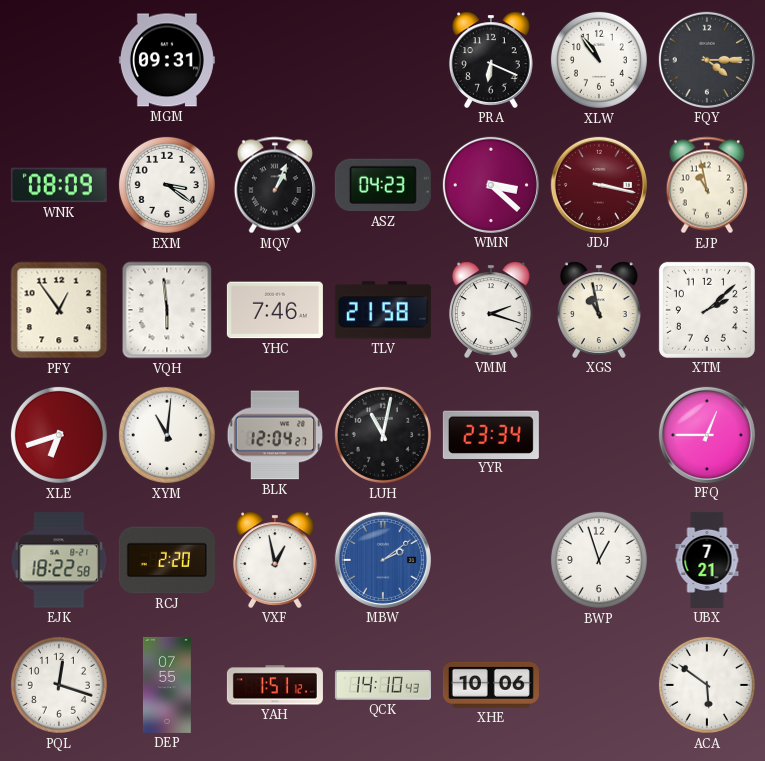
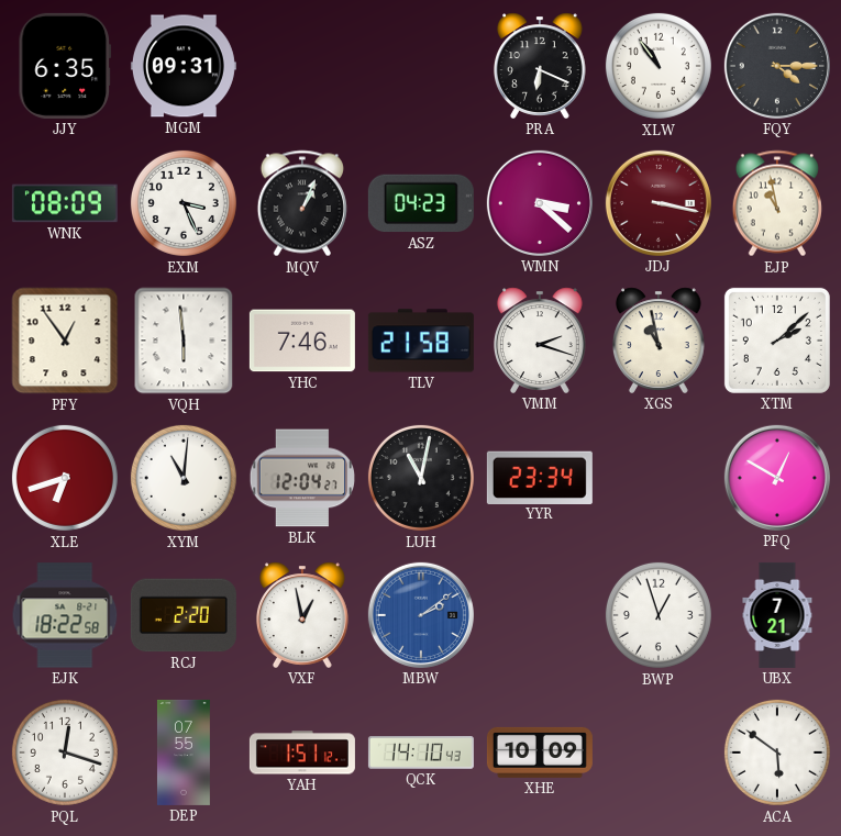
JJY: none -> 6:35 (65, 66)
EXM: 3:21 -> 3:26 (184, 203)
PFQ: 12:45 -> 12:50 (777, 478)
XHE: 10:06 -> 10:09 (540, 753)
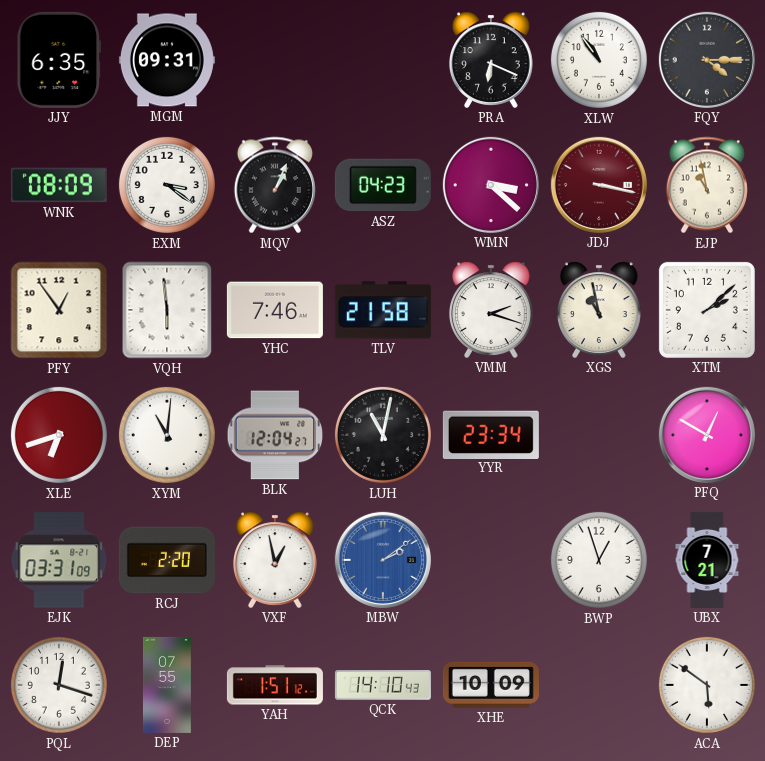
EXM: 3:26 -> 3:21 (167, 185)
EJK: 18:22 -> 03:31 (59, 560)
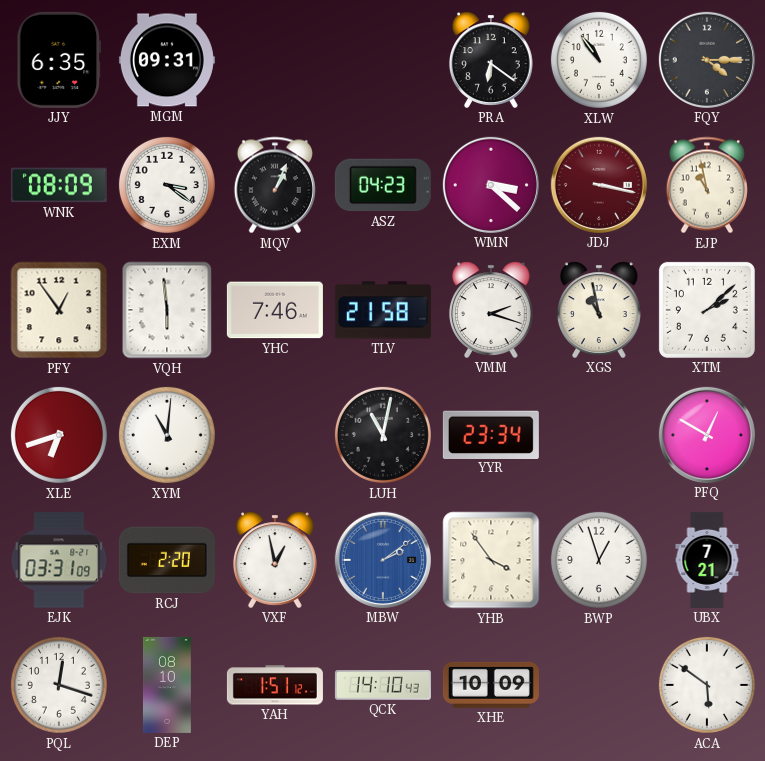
PRA: 6:19 -> 6:21 (491, 60)
BLK: 12:04 -> none (274, 435)
YHB: none -> 3:54 (491, 560)
DEP: 07:55 -> 08:10 (167, 685)
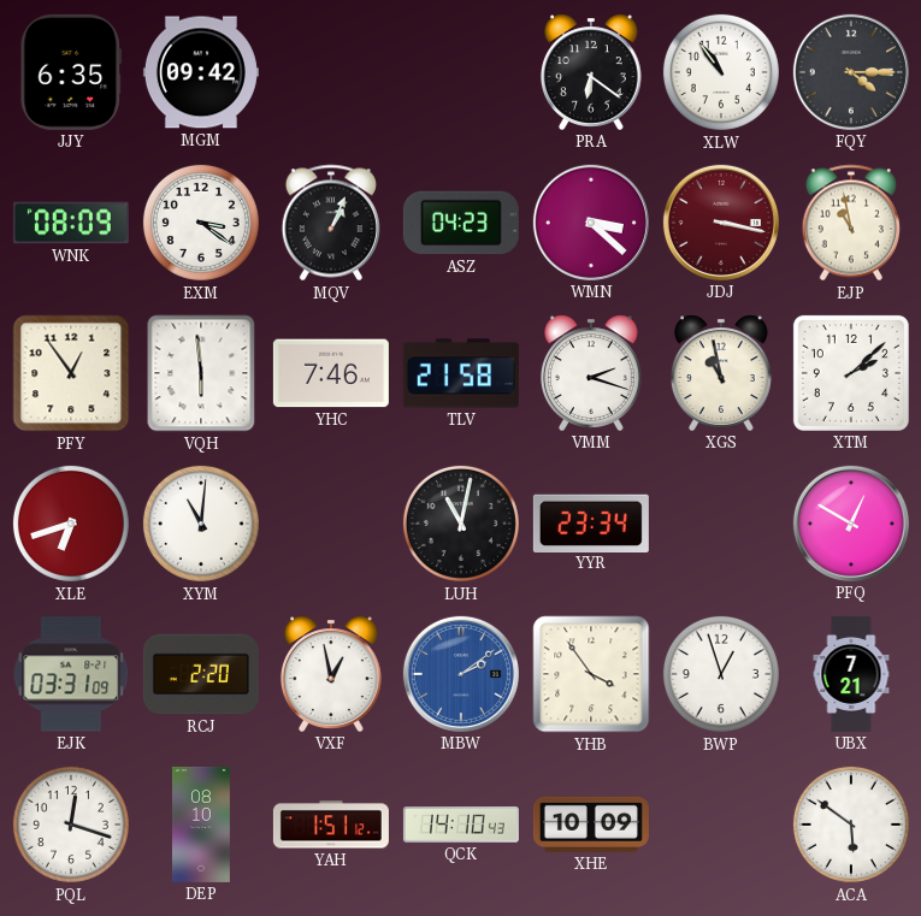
MGM: 09:31 -> 09:42 (201, 72)
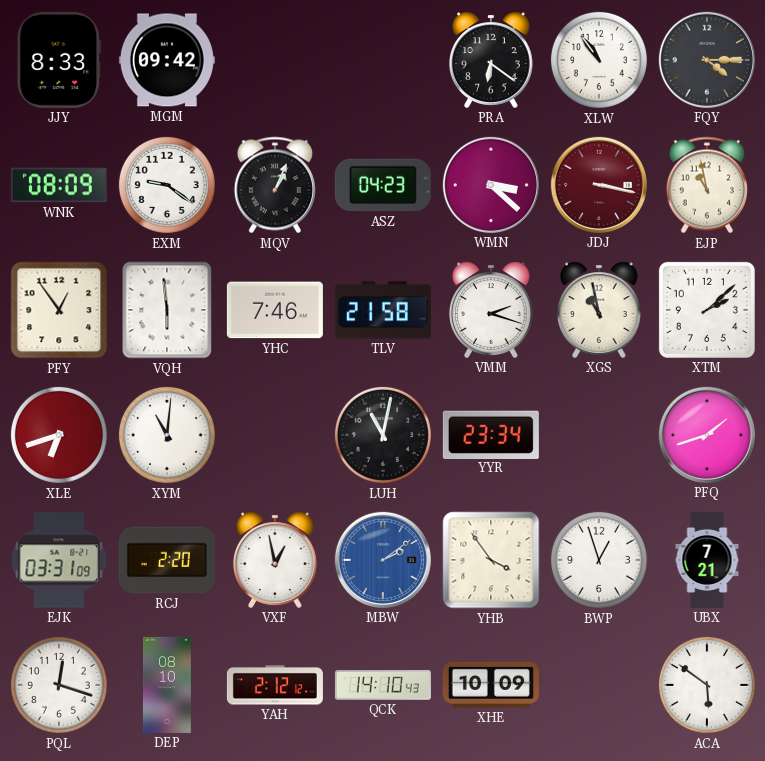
JJY: 6:35 -> 8:33 (59, 60)
EXM: 3:21 -> 9:21 (167, 185)
PFQ: 12:50 -> 1:42 (707, 435)
YAH: 1:51 -> 2:12 (275, 685)
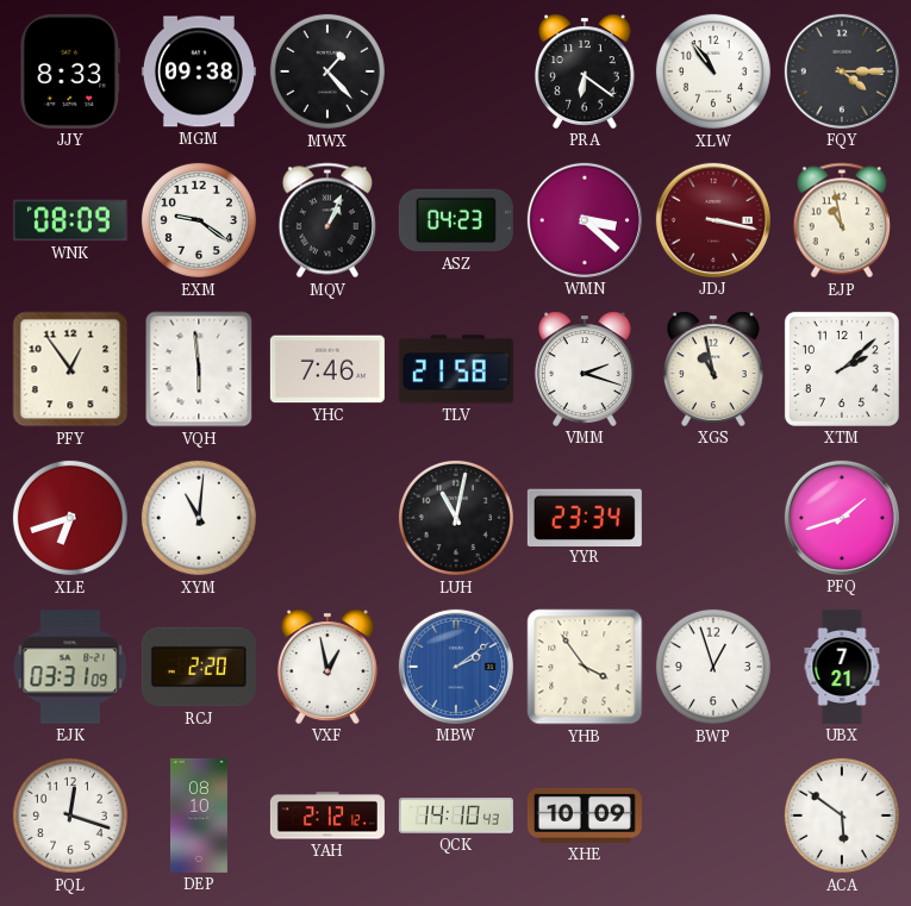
MGM: 09:42 -> 09:38 (199, 71)
MWX: none -> 1:23 (327, 71)
